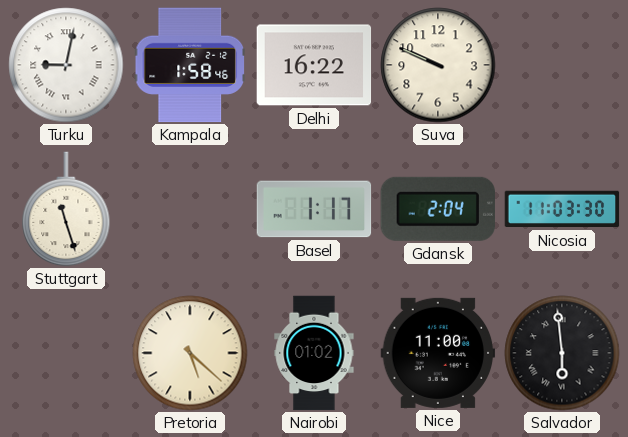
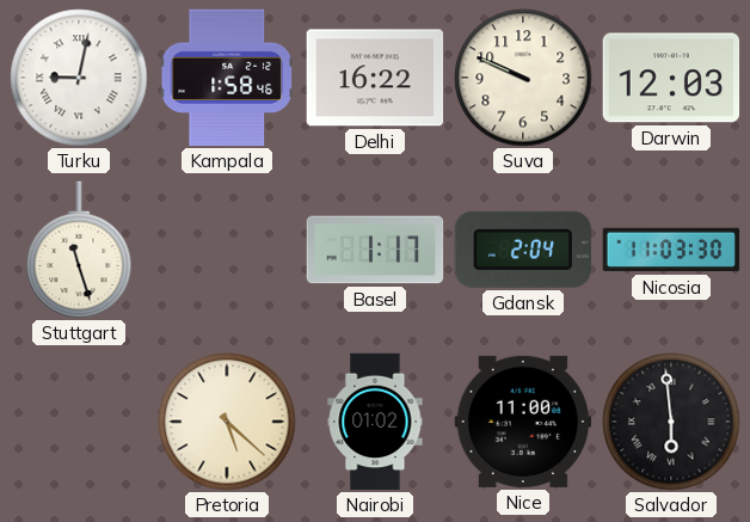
Darwin: none -> 12:03 (671, 78)
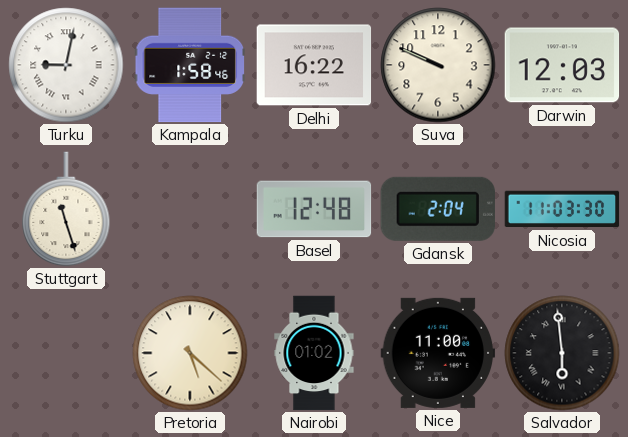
Basel: 1:17 -> 12:48 (314, 209)
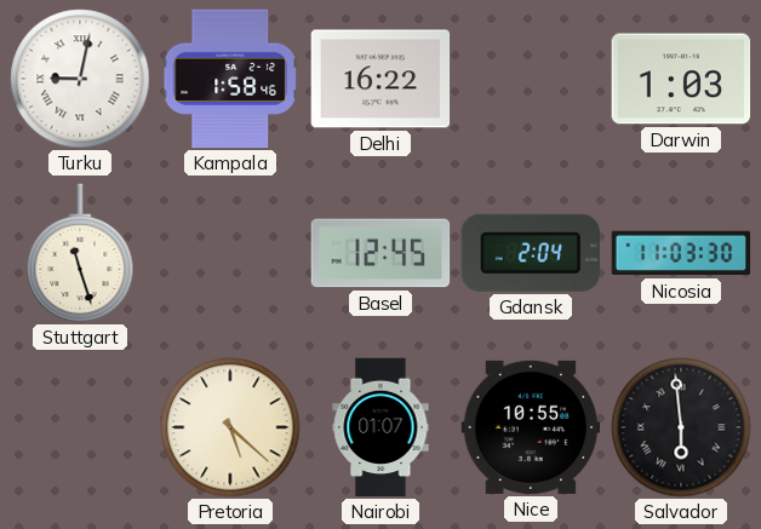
Suva: 9:49 -> none (438, 65)
Darwin: 12:03 -> 1:03 (681, 79)
Basel: 12:48 -> 12:45 (380, 253)
Nairobi: 01:02 -> 01:07 (380, 427)
Nice: 11:00 -> 10:55 (531, 427)
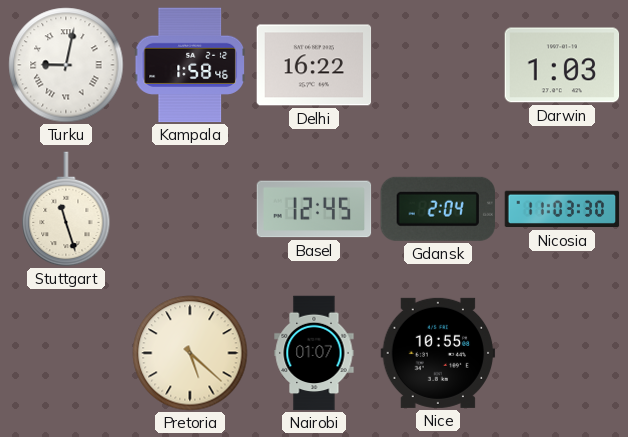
Salvador: 5:59 -> none (681, 427)
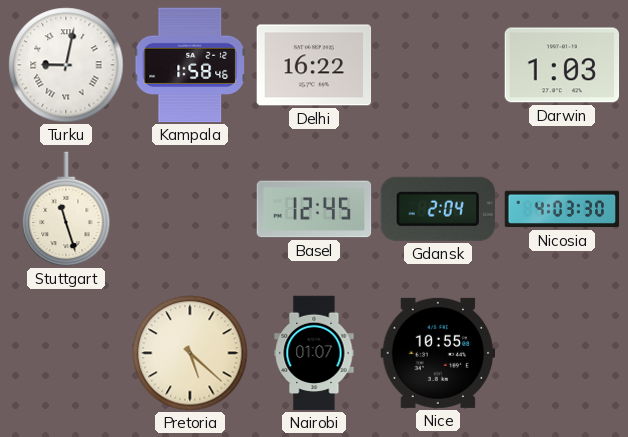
Nicosia: 11:03 -> 4:03 (562, 209)
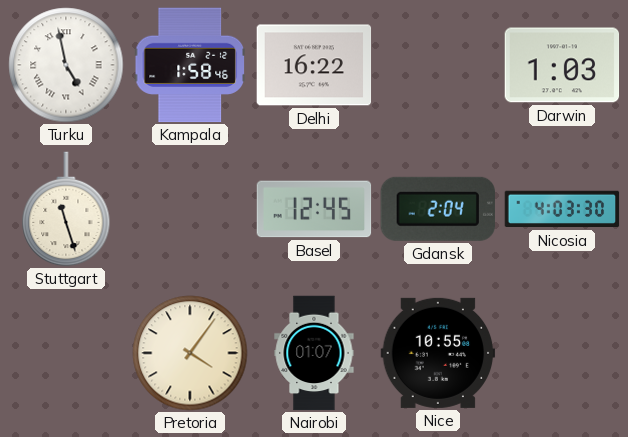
Turku: 9:02 -> 4:58 (66, 65)
Pretoria: 5:22 -> 4:06 (190, 353)
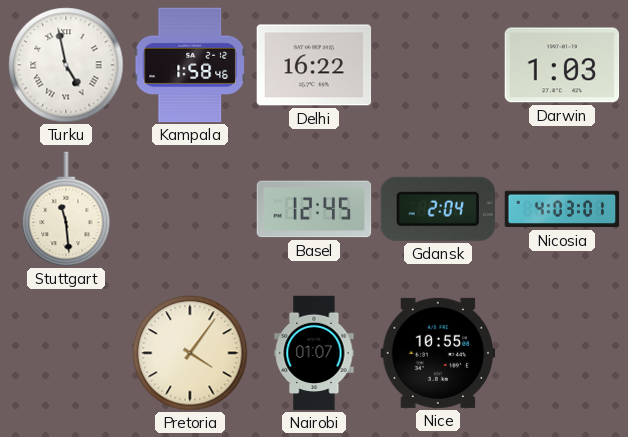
Stuttgart: 11:27 -> 11:29 (66, 209)
Nicosia: 4:03:30 -> 4:03:01 (562, 209)
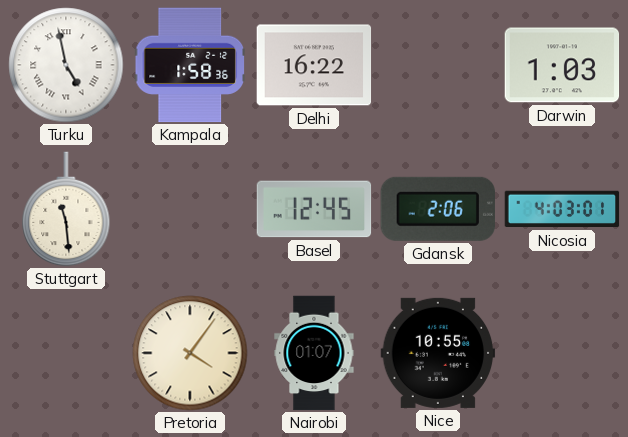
Kampala: 1:58:46 -> 1:58:36 (189, 65)
Gdansk: 2:04 -> 2:06 (438, 209)
